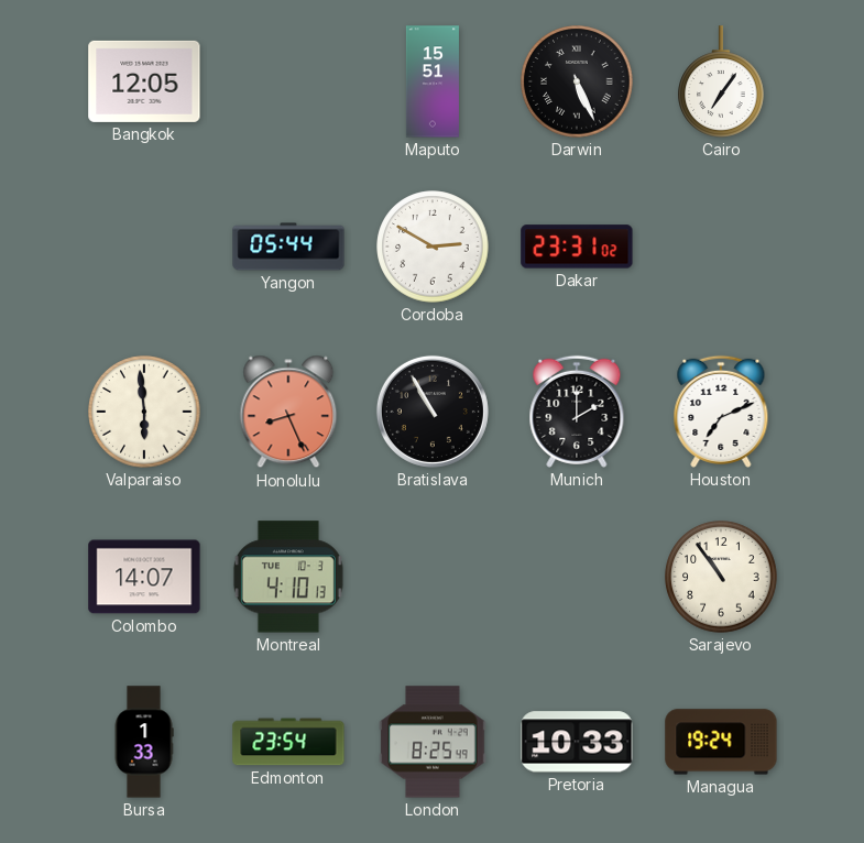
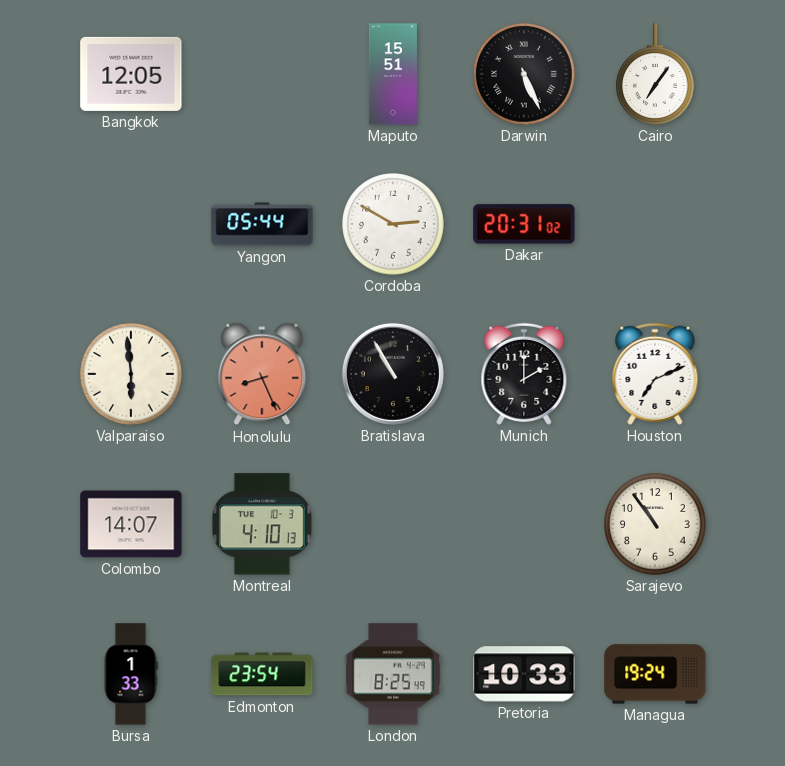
Dakar: 23:31 -> 20:31 (524, 224)
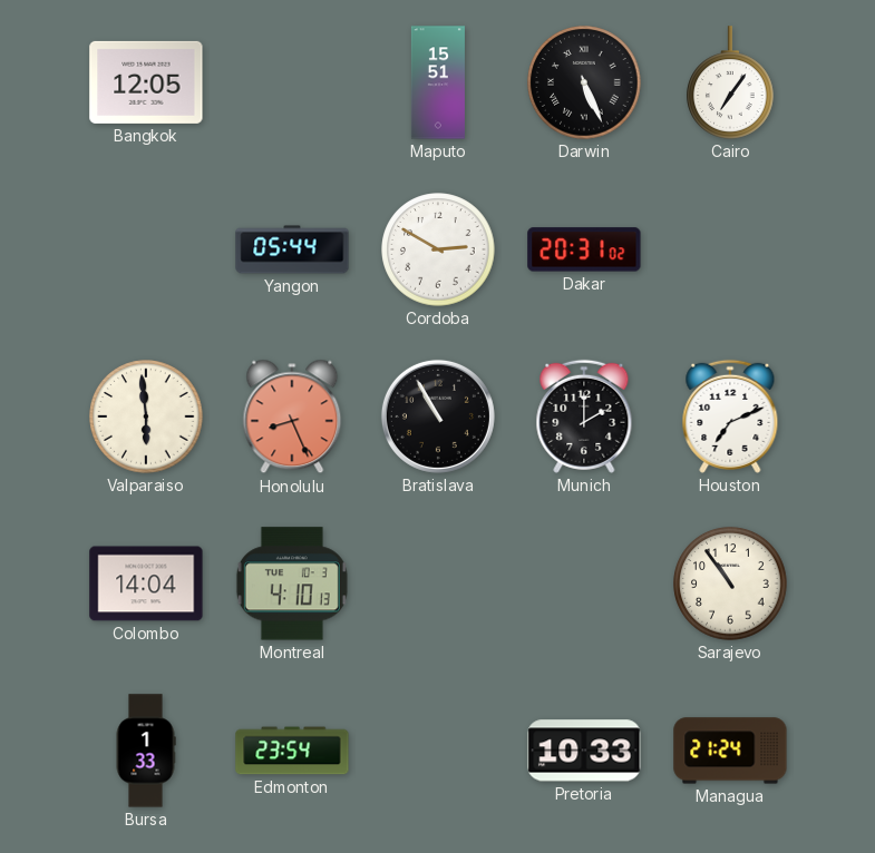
Colombo: 14:07 -> 14:04 (146, 584)
London: 8:25 -> none (393, 674)
Managua: 19:24 -> 21:24 (730, 751)
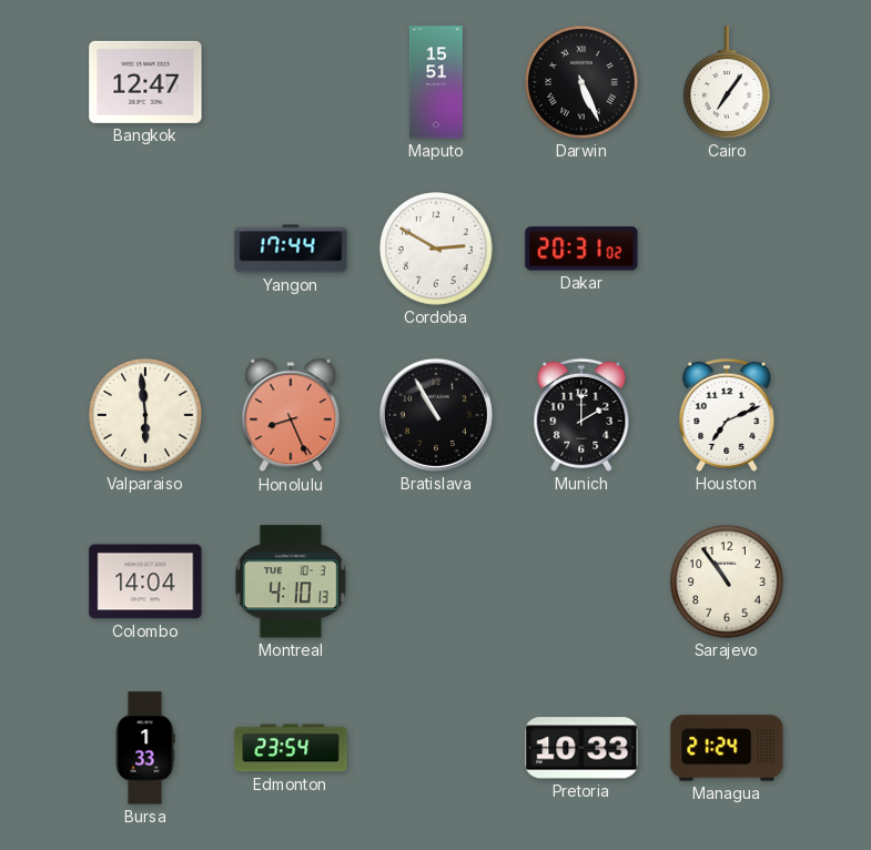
Bangkok: 12:05 -> 12:47 (145, 82)
Yangon: 05:44 -> 17:44 (291, 249)
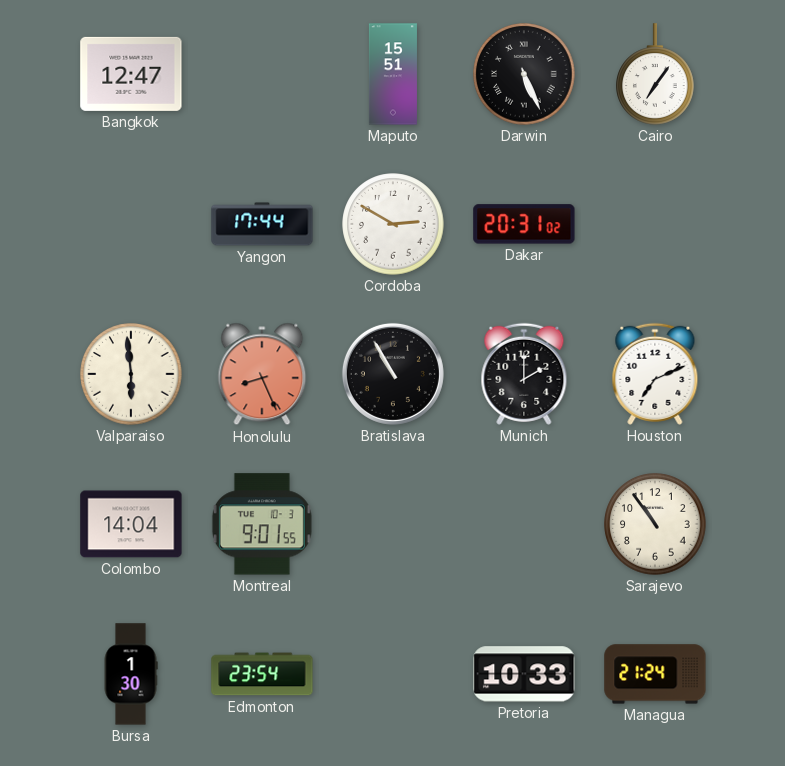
Montreal: 4:10 -> 9:01 (262, 524)
Bursa: 1:33 -> 1:30 (131, 674)
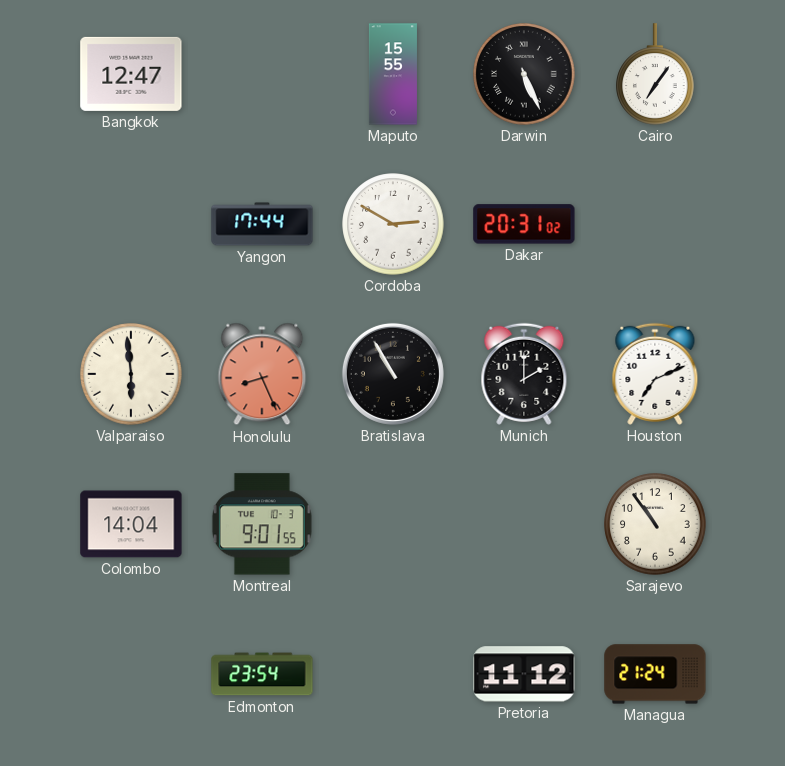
Maputo: 15:51 -> 15:55 (393, 74)
Bursa: 1:30 -> none (131, 674)
Pretoria: 10:33 -> 11:12 (524, 674)
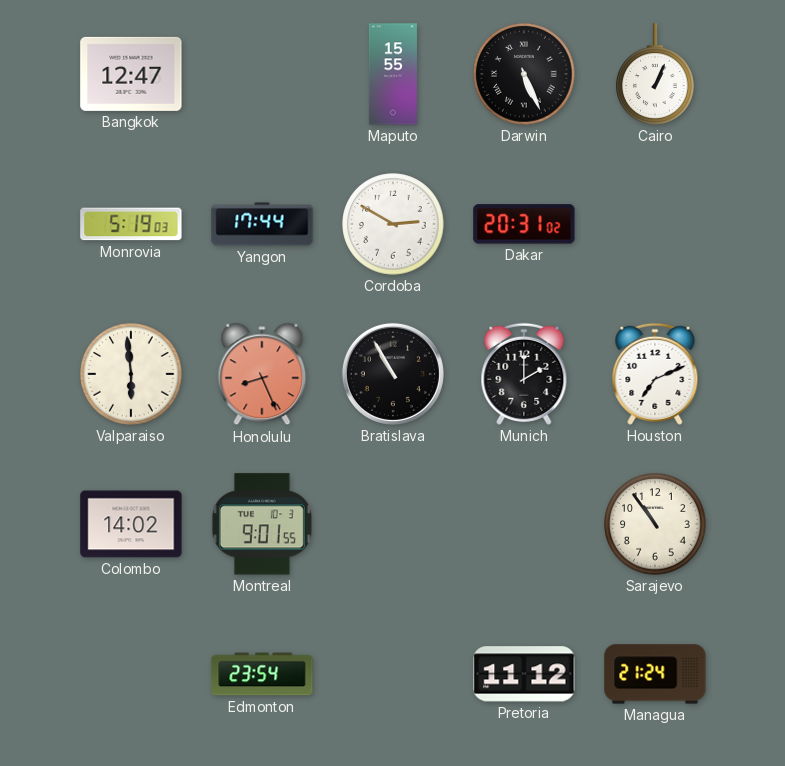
Cairo: 7:06 -> 1:04 (655, 74)
Monrovia: none -> 5:19 (131, 224)
Colombo: 14:04 -> 14:02 (131, 524)
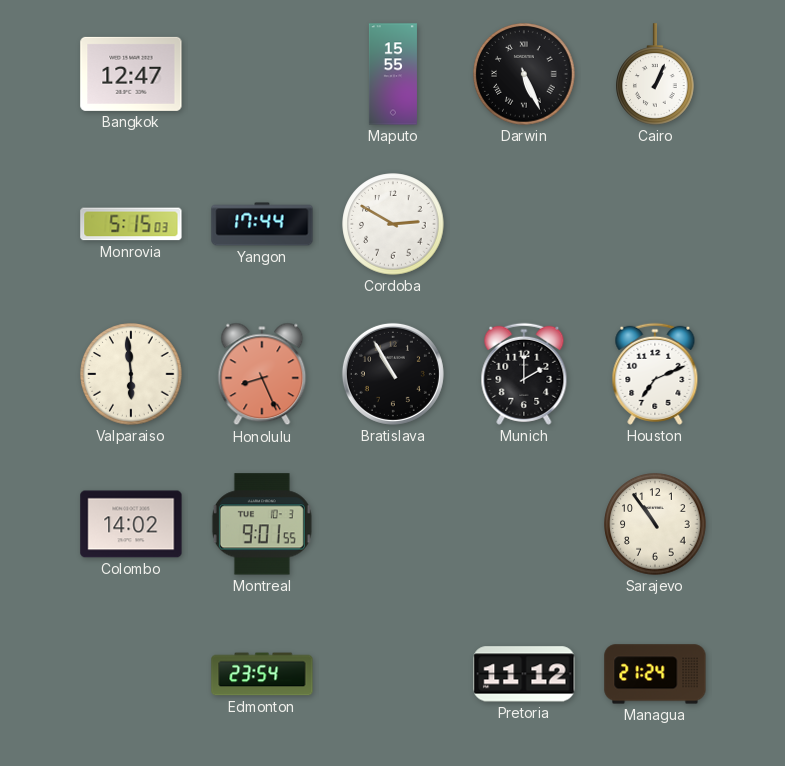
Monrovia: 5:19 -> 5:15 (131, 224)
Dakar: 20:31 -> none (524, 224)
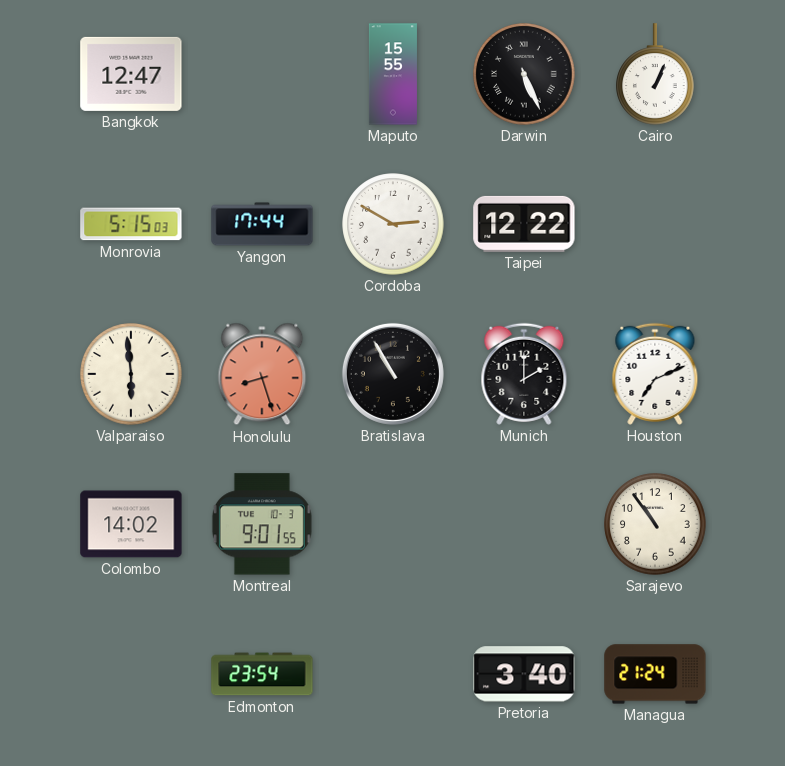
Taipei: none -> 12:22 (524, 224)
Honolulu: 8:26 -> 8:27 (262, 374)
Pretoria: 11:12 -> 3:40 (524, 674)
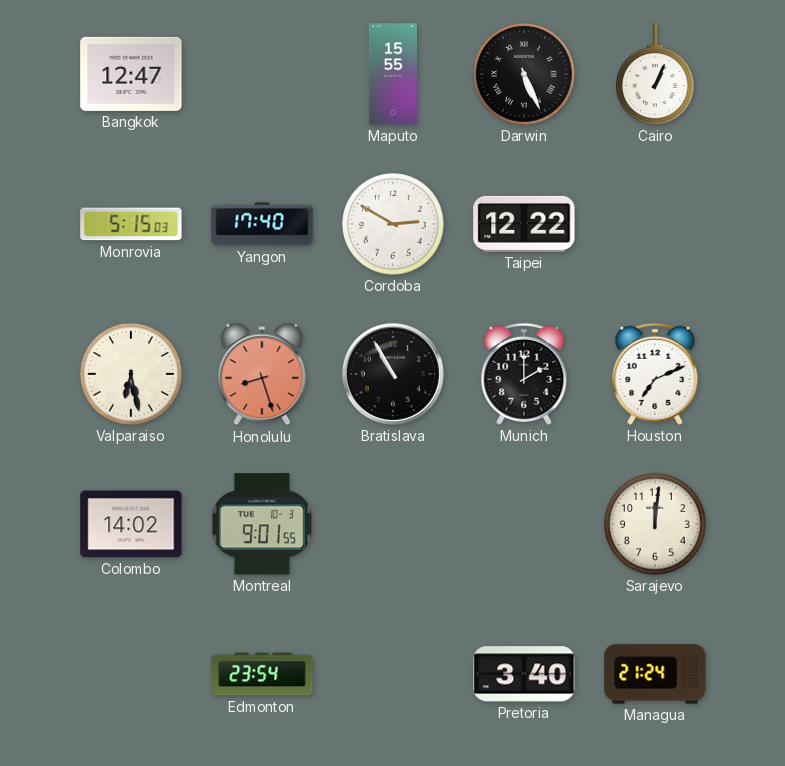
Yangon: 17:44 -> 17:40 (262, 224)
Valparaiso: 5:59 -> 6:28 (131, 374)
Sarajevo: 10:54 -> 12:01 (655, 524)
